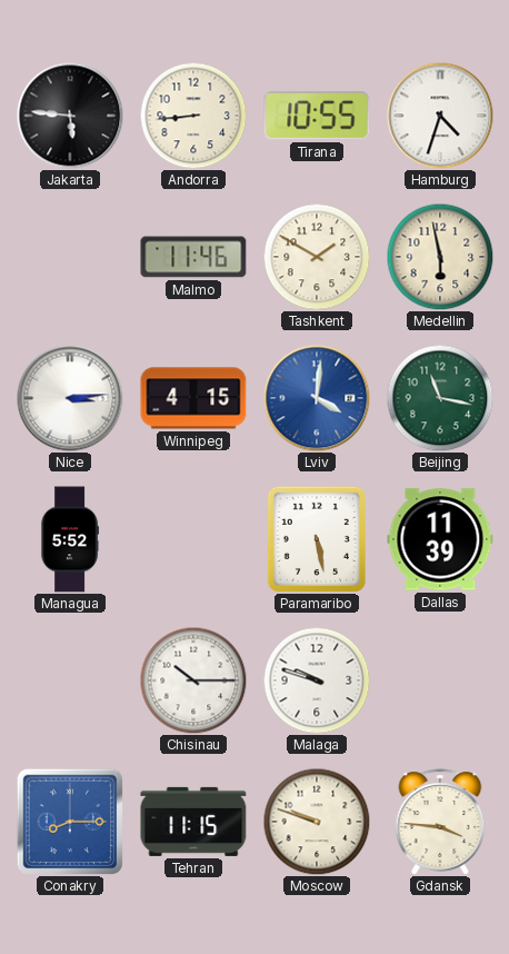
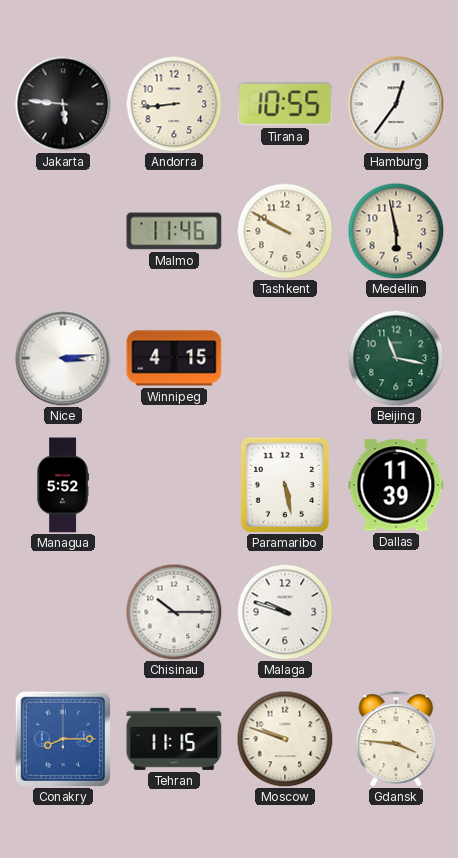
Hamburg: 4:33 -> 12:36 (396, 104)
Tashkent: 1:50 -> 9:50 (285, 231)
Lviv: 4:01 -> none (317, 398)
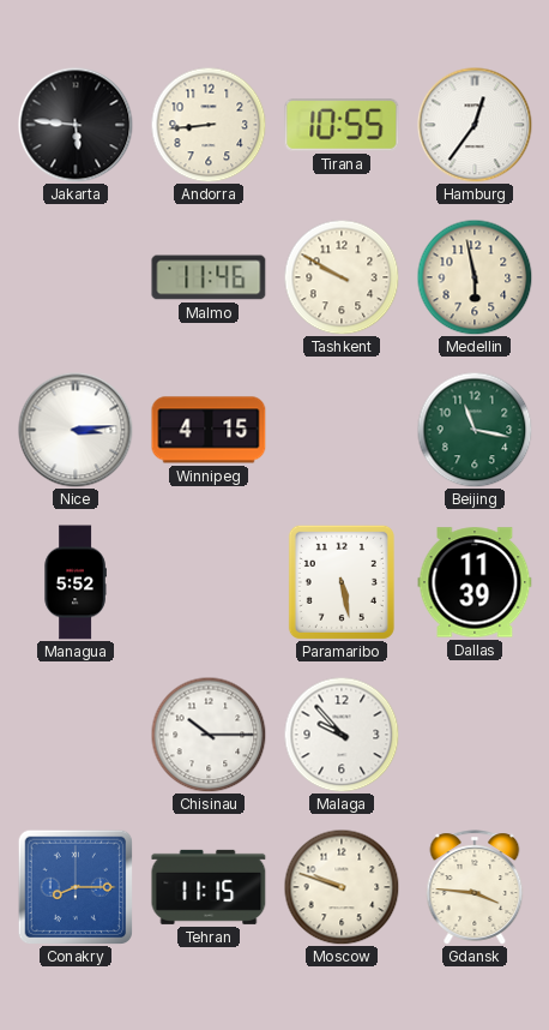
Malaga: 9:48 -> 9:53 (342, 735)
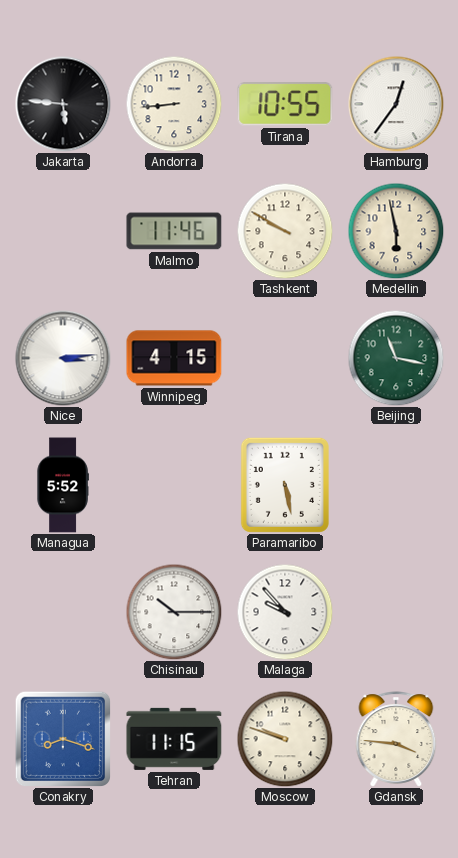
Dallas: 11:39 -> none (475, 582)
Conakry: 8:15 -> 8:18 (62, 738)
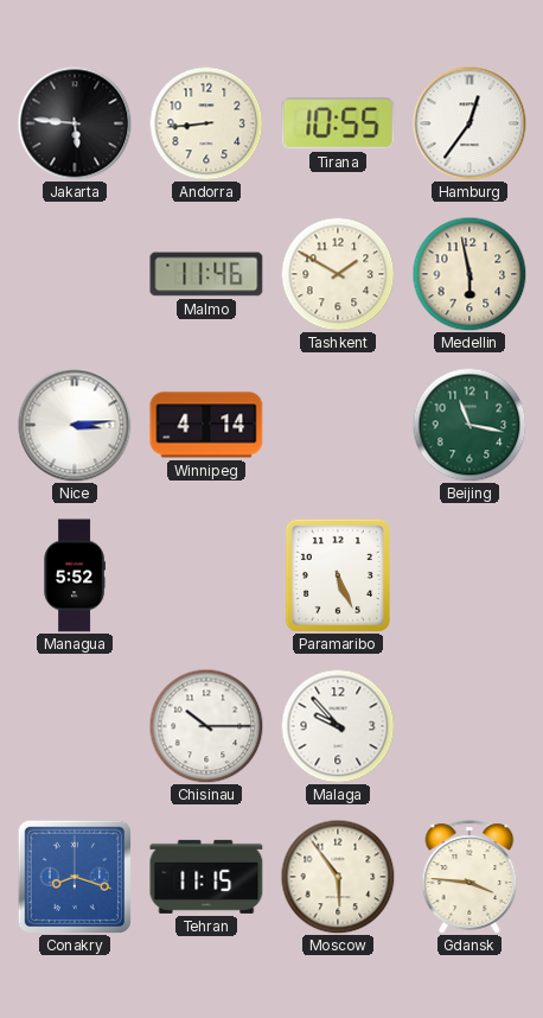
Tashkent: 9:50 -> 1:50 (338, 274)
Winnipeg: 4:15 -> 4:14 (206, 425)
Paramaribo: 5:28 -> 5:26 (338, 575)
Moscow: 9:48 -> 5:54 (338, 877)
